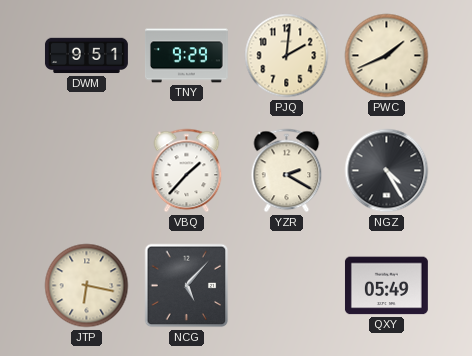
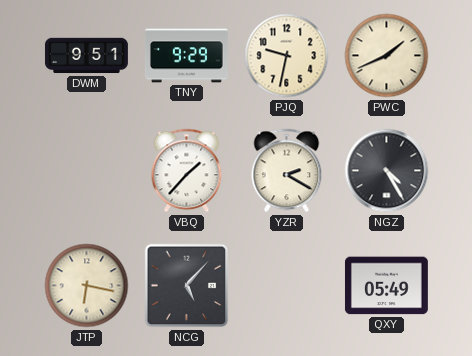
PJQ: 2:01 -> 9:32 (287, 56)
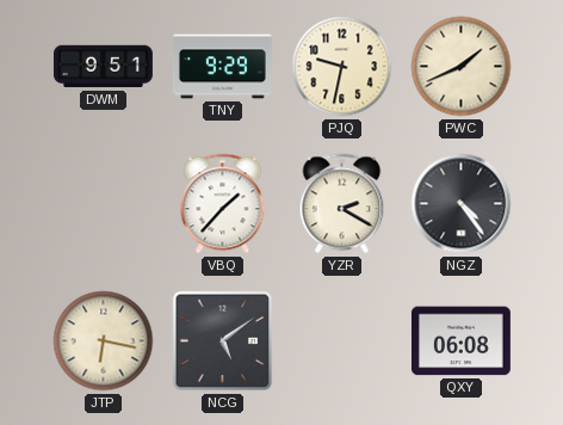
NGZ: 4:25 -> 4:24 (462, 204)
NCG: 5:07 -> 5:09 (223, 341)
QXY: 05:49 -> 06:08 (460, 341)
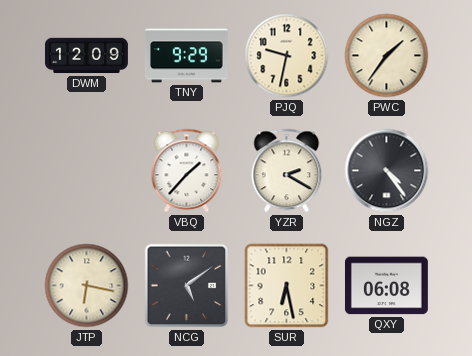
DWM: 9:51 -> 12:09 (86, 56)
PWC: 1:41 -> 1:36 (387, 56)
SUR: none -> 6:28 (287, 286)
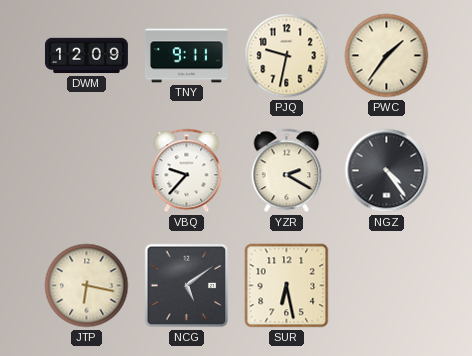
TNY: 9:29 -> 9:11 (186, 56)
VBQ: 1:37 -> 9:37 (187, 171)
QXY: 06:08 -> none (386, 286)
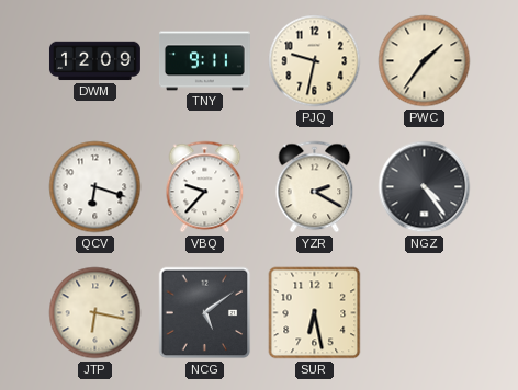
QCV: none -> 6:18 (95, 187)
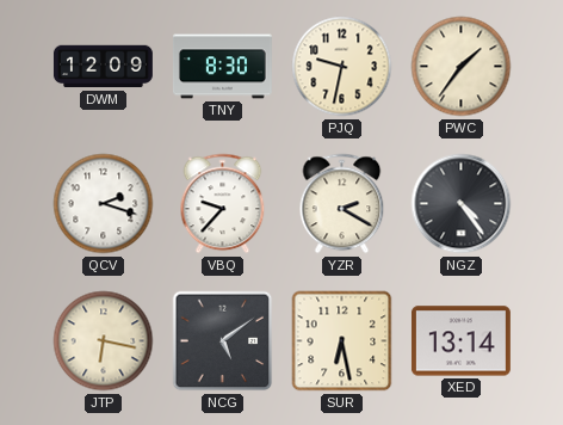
TNY: 9:11 -> 8:30 (222, 67)
QCV: 6:18 -> 2:18 (104, 204)
XED: none -> 13:14 (460, 341)
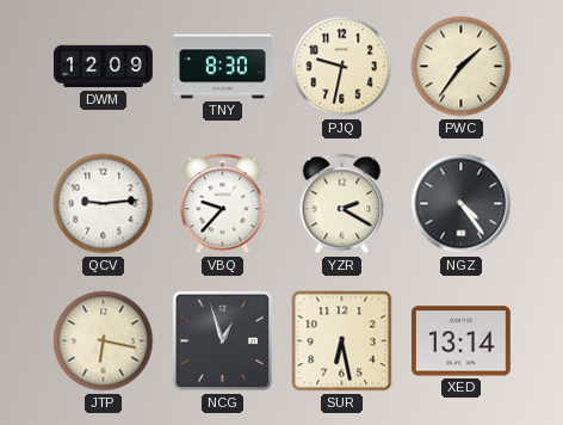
QCV: 2:18 -> 9:14 (104, 204)
NCG: 5:09 -> 12:57 (223, 341)
